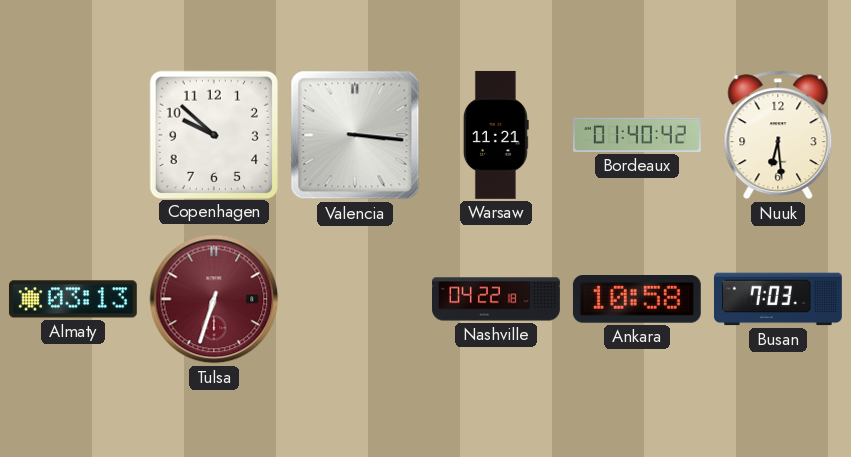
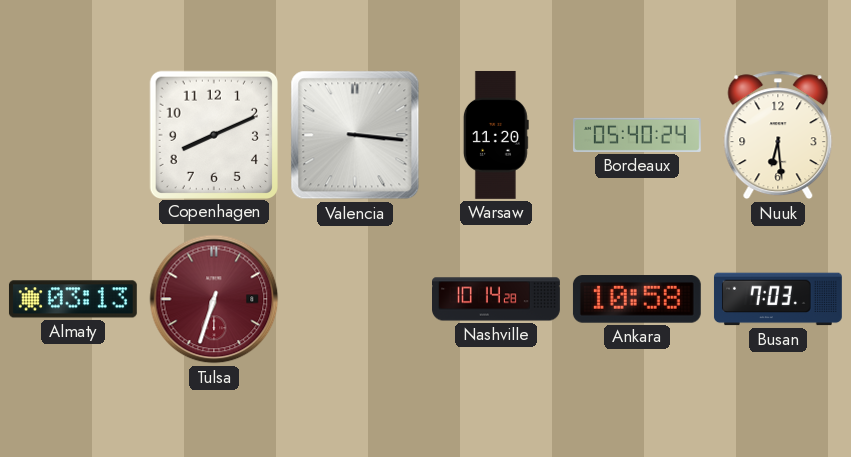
Copenhagen: 9:52 -> 8:11 (213, 134)
Warsaw: 11:21 -> 11:20 (496, 135)
Bordeaux: 01:40 -> 05:40 (638, 135)
Nashville: 04:22 -> 10:14 (497, 299)
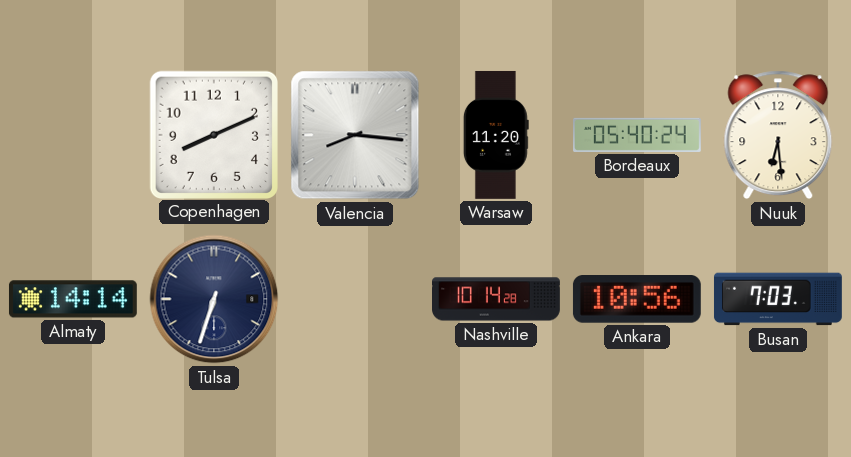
Valencia: 3:16 -> 8:16 (355, 135)
Almaty: 03:13 -> 14:14 (73, 299)
Tulsa dial: burgundy -> navy (214, 299)
Ankara: 10:58 -> 10:56 (637, 299)
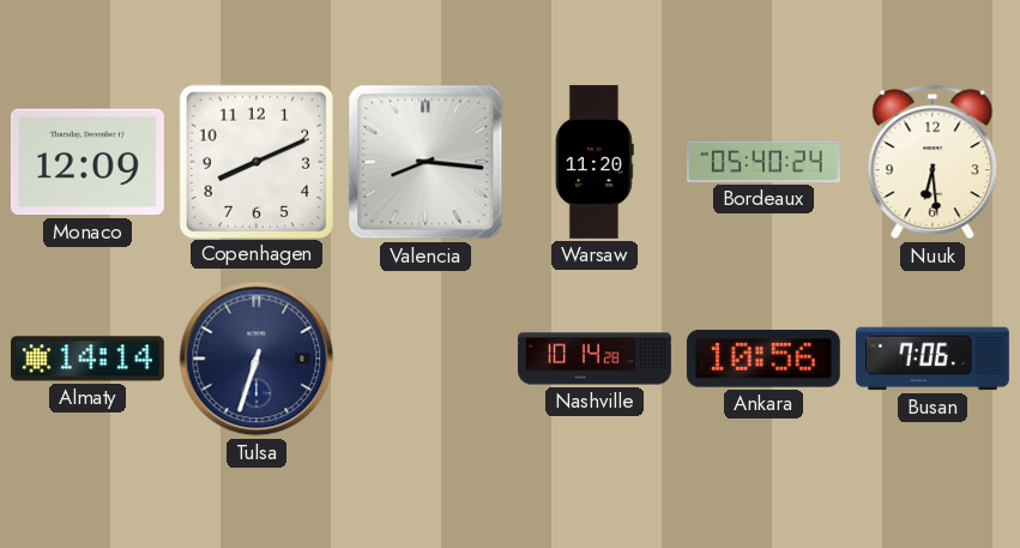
Monaco: none -> 12:09 (87, 162)
Busan: 7:03 -> 7:06 (933, 359)
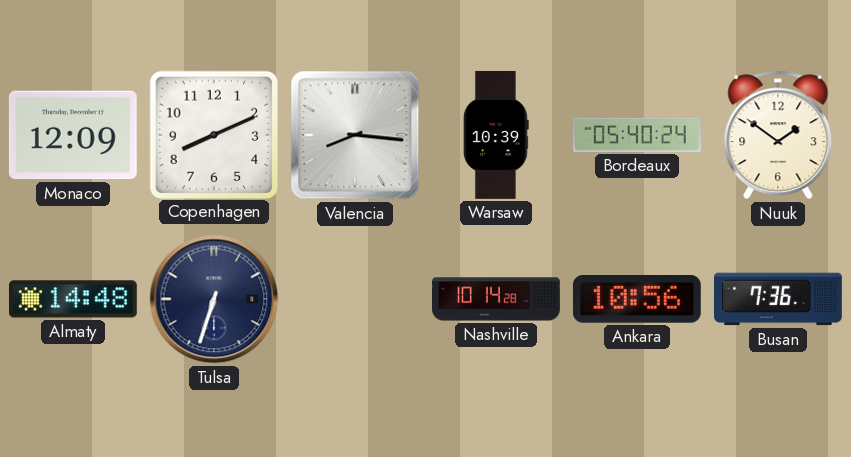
Warsaw: 11:20 -> 10:39 (496, 135)
Nuuk: 6:29 -> 1:51 (778, 135)
Almaty: 14:14 -> 14:48 (73, 299)
Busan: 7:06 -> 7:36 (778, 299)
